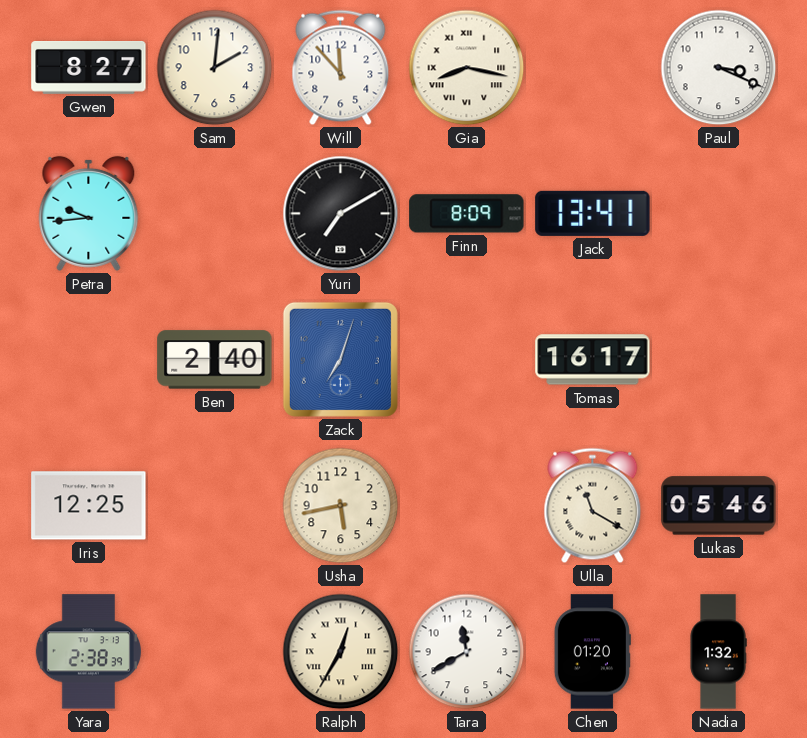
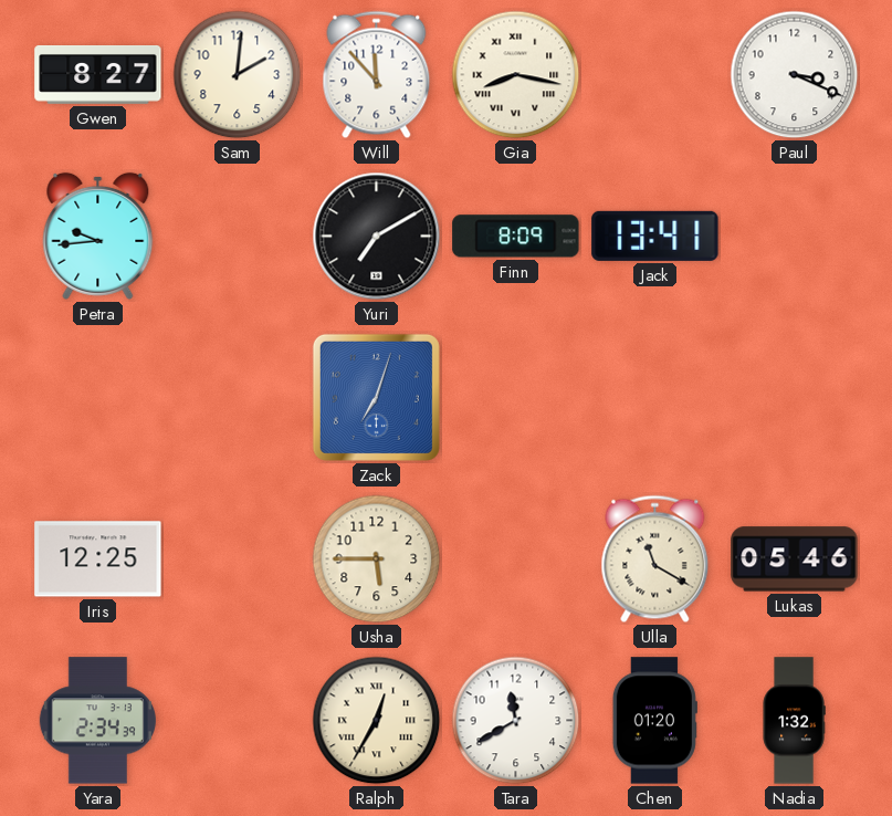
Ben: 2:40 -> none (215, 360)
Tomas: 16:17 -> none (593, 360)
Usha: 5:43 -> 5:45 (377, 559)
Yara: 2:38 -> 2:34 (97, 721)
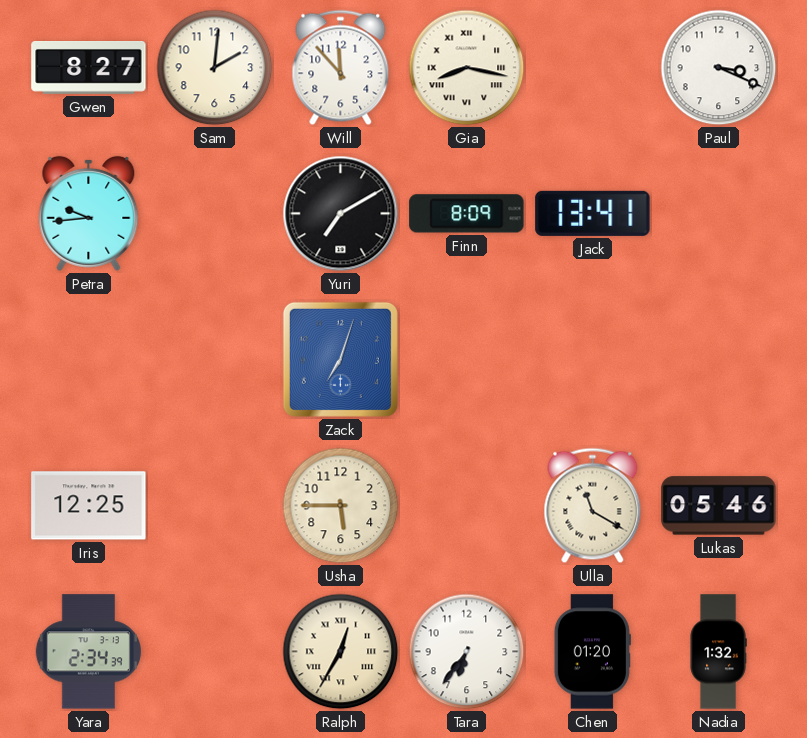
Tara: 11:40 -> 6:36 (467, 652)
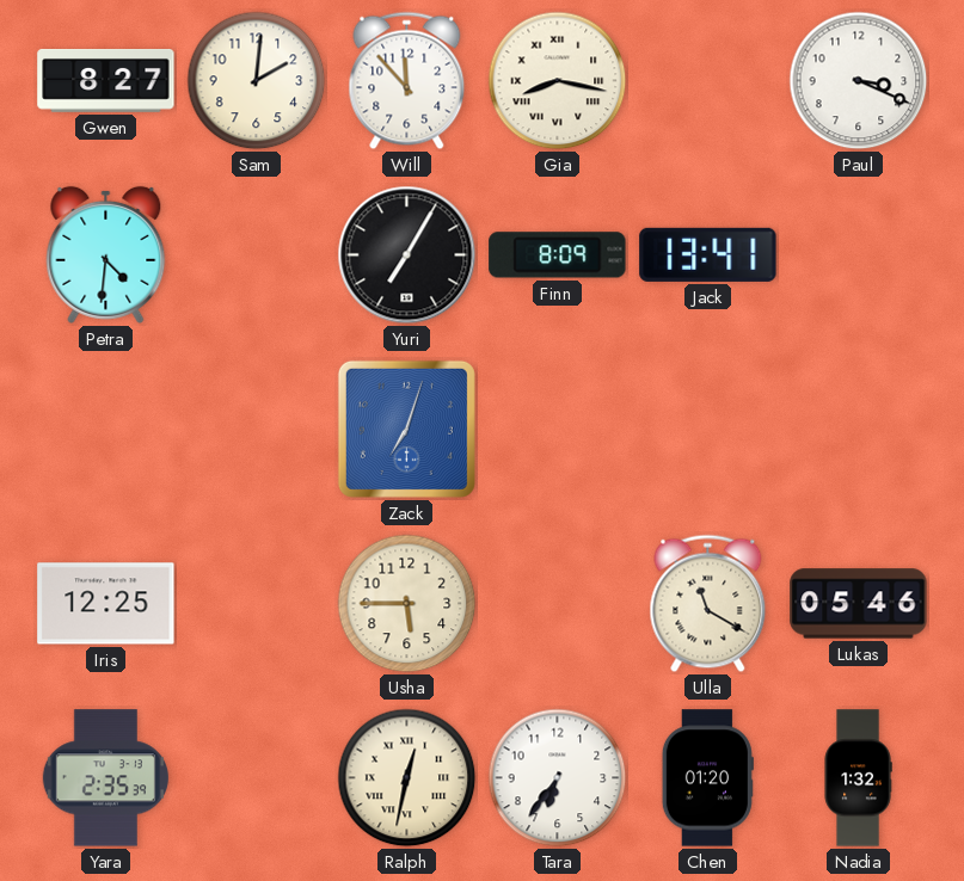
Petra: 9:44 -> 4:31 (106, 254)
Yuri: 7:10 -> 7:05 (407, 255)
Yara: 2:34 -> 2:35 (105, 778)
Ralph: 12:35 -> 12:32 (407, 778)
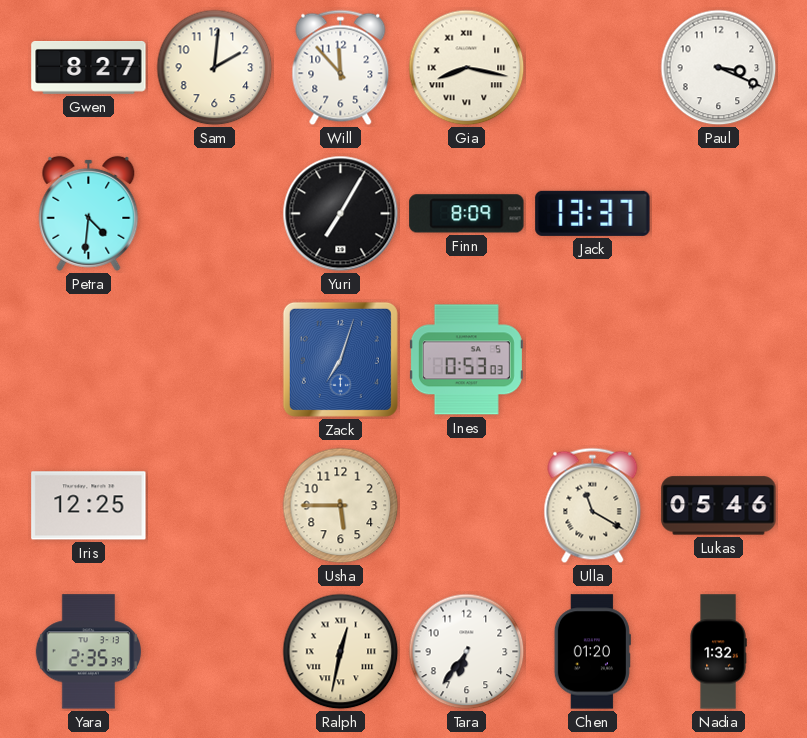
Jack: 13:41 -> 13:37 (593, 213)
Ines: none -> 0:53 (466, 360)
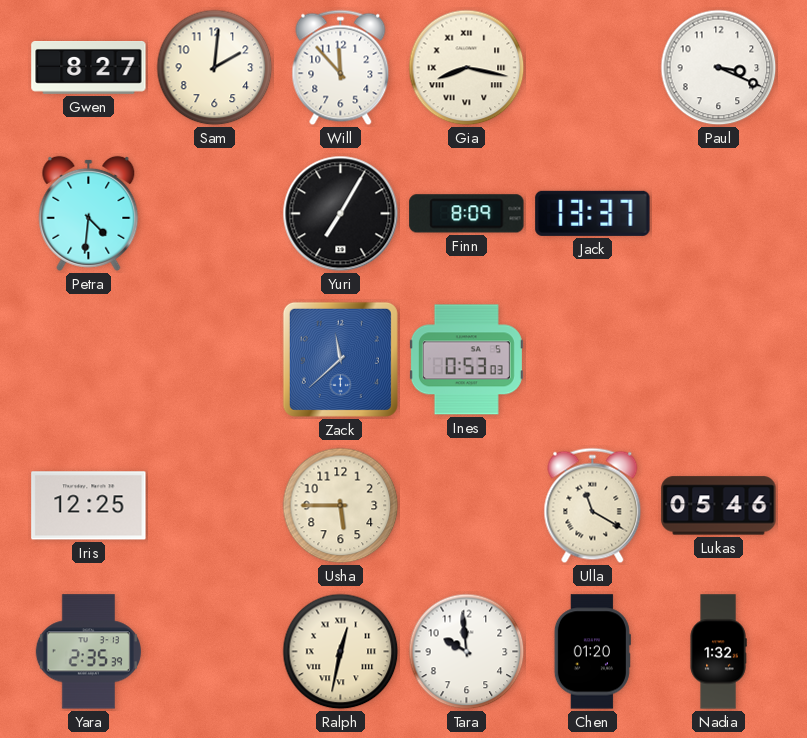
Zack: 7:03 -> 11:38 (340, 359)
Tara: 6:36 -> 9:59 (467, 652)
